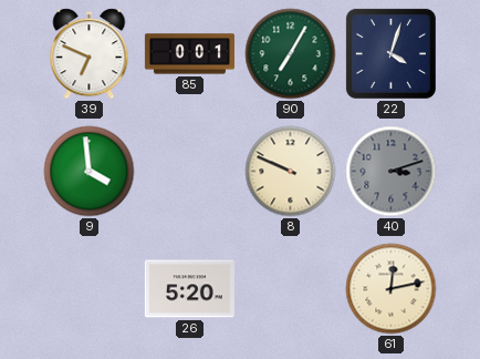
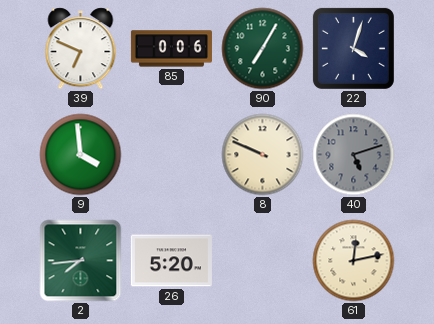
85: 0:01 -> 0:06 (171, 49)
40: 3:12 -> 5:12 (354, 155)
2: none -> 7:44 (81, 261)
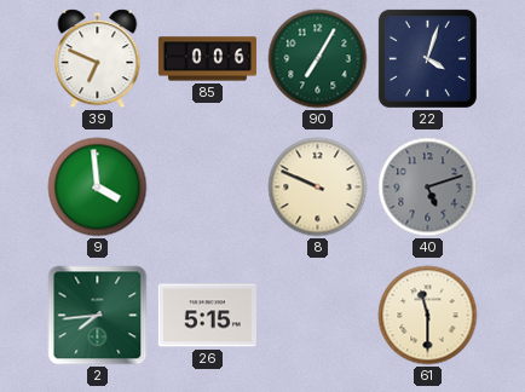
26: 5:20 -> 5:15 (207, 316)
61: 12:13 -> 11:30 (428, 316)
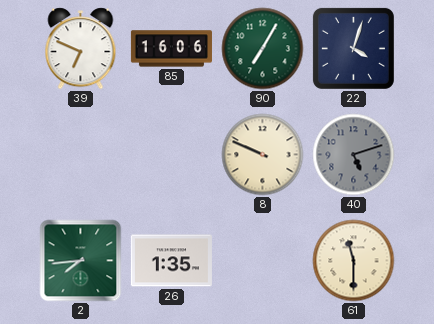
85: 0:06 -> 16:06 (171, 49)
9: 3:59 -> none (98, 188)
26: 5:15 -> 1:35 (171, 261)
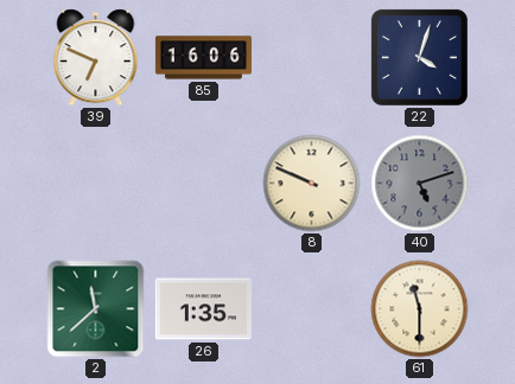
90: 7:05 -> none (263, 49)
2: 7:44 -> 11:38 (96, 309)
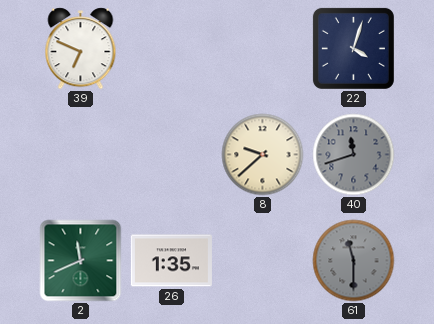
85: 16:06 -> none (203, 58)
8: 9:49 -> 9:38 (263, 155)
40: 5:12 -> 11:42 (354, 155)
2: 11:38 -> 11:41 (81, 261)
61 dial: cream -> grey (354, 261)
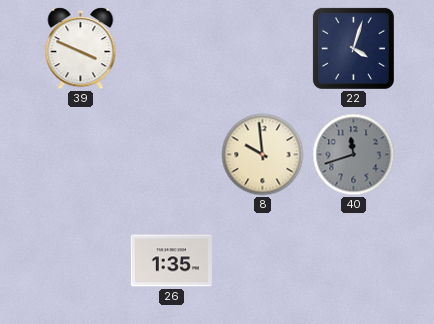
39: 6:49 -> 3:49 (81, 49)
8: 9:38 -> 9:59 (263, 155)
2: 11:41 -> none (81, 261)
61: 11:30 -> none (354, 261)
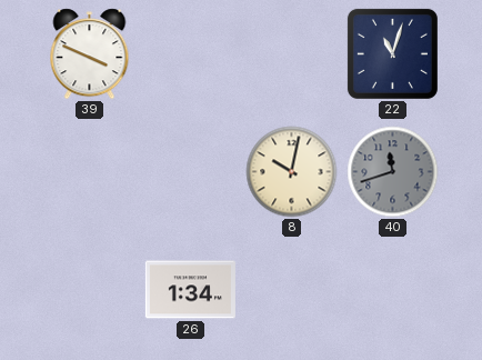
22: 4:03 -> 11:03 (392, 53)
8: 9:59 -> 10:02 (292, 172)
26: 1:35 -> 1:34 (190, 290)
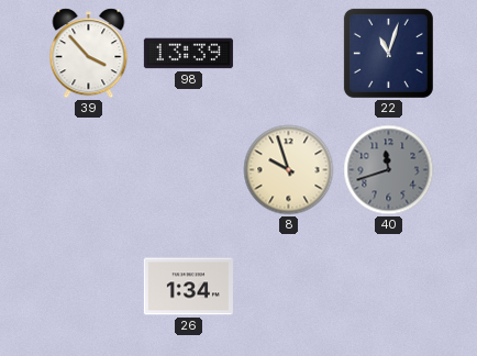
39: 3:49 -> 3:53 (89, 54)
98: none -> 13:39 (188, 54)
8: 10:02 -> 9:57 (289, 170)
